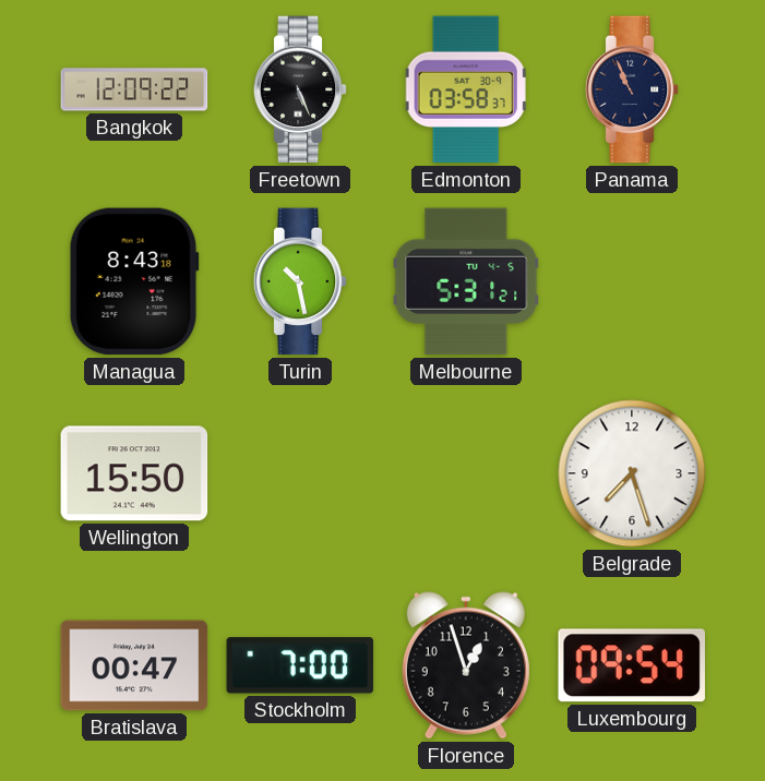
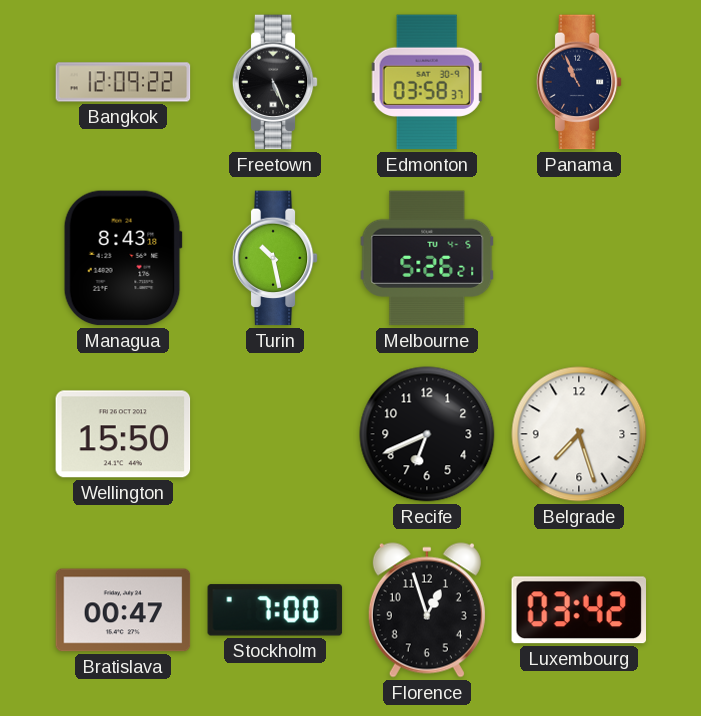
Melbourne: 5:31 -> 5:26 (427, 258)
Recife: none -> 6:41 (427, 434)
Luxembourg: 09:54 -> 03:42 (578, 610)
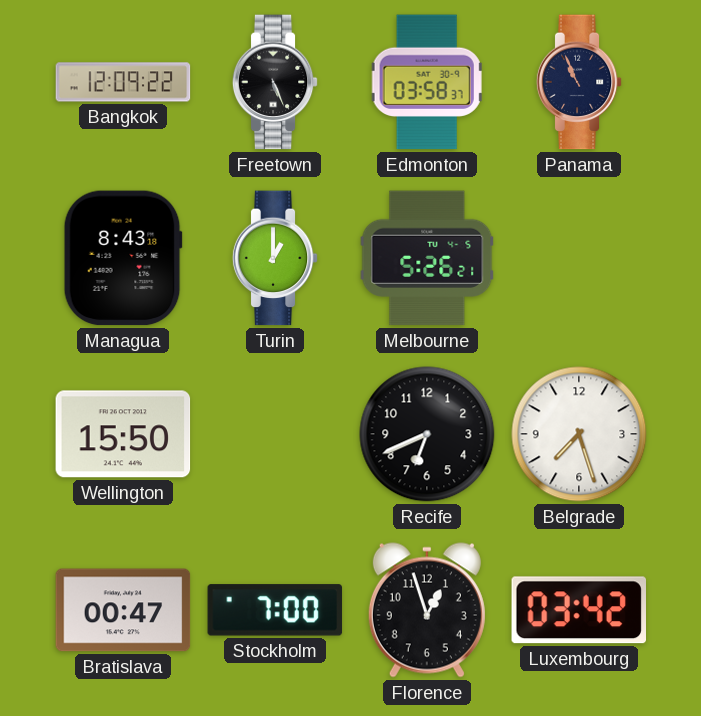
Turin: 10:28 -> 1:00 (275, 258)
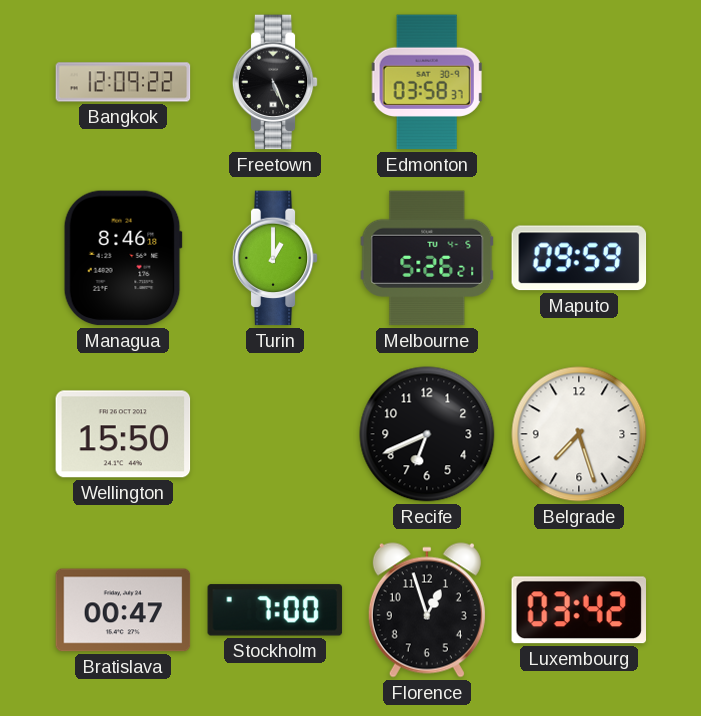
Panama: 10:56 -> none (579, 82)
Managua: 8:43 -> 8:46 (123, 258)
Maputo: none -> 09:59 (579, 258)
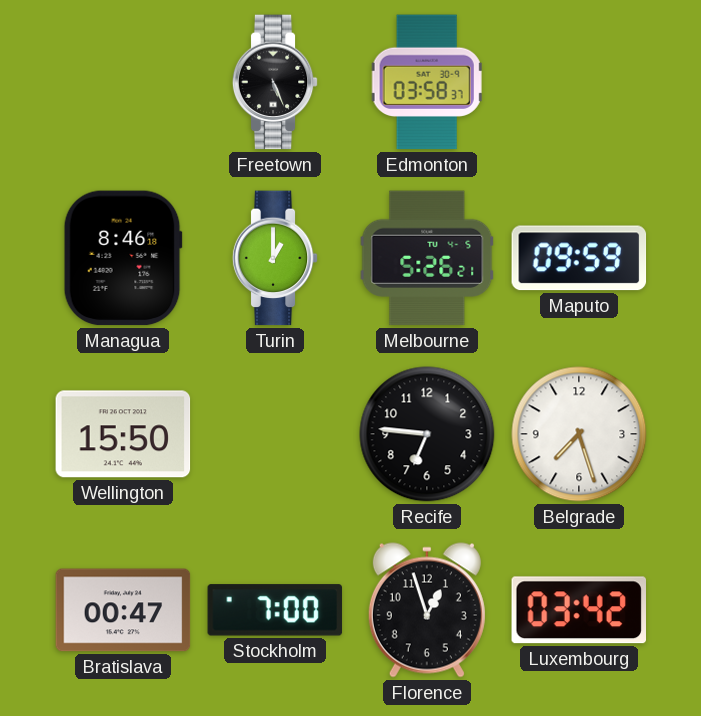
Bangkok: 12:09 -> none (123, 82)
Recife: 6:41 -> 6:46 (427, 434)
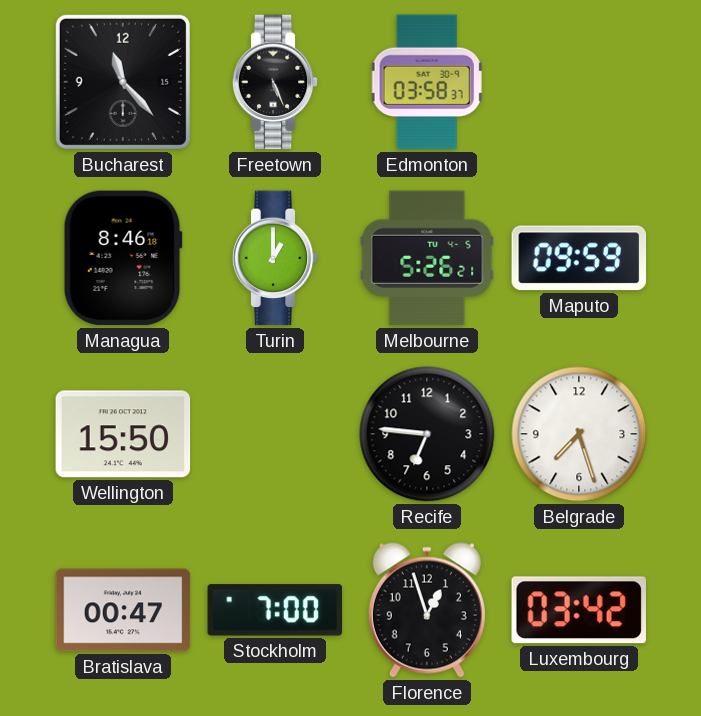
Bucharest: none -> 11:23 (123, 82)
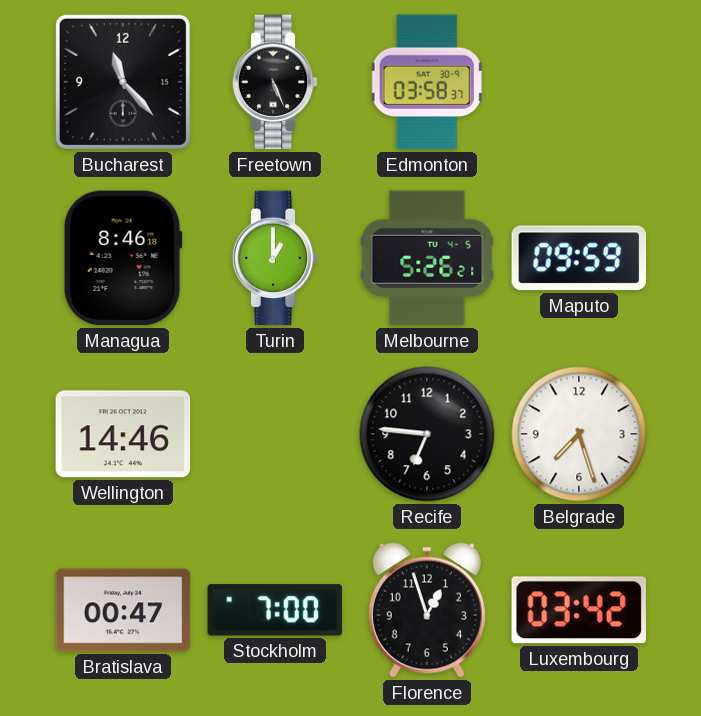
Wellington: 15:50 -> 14:46 (123, 434)
